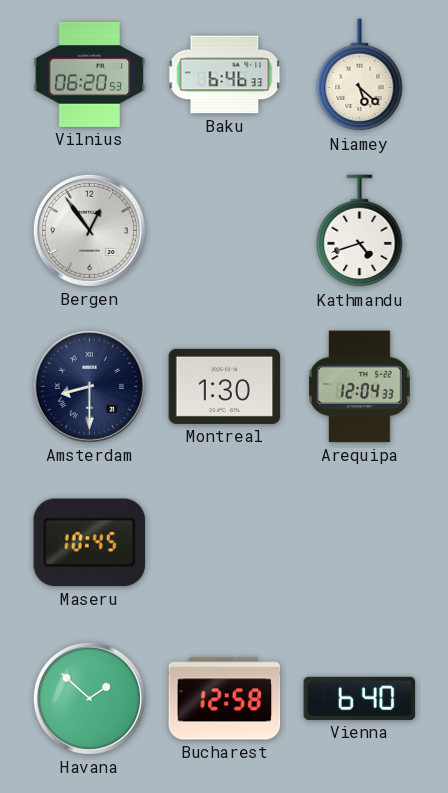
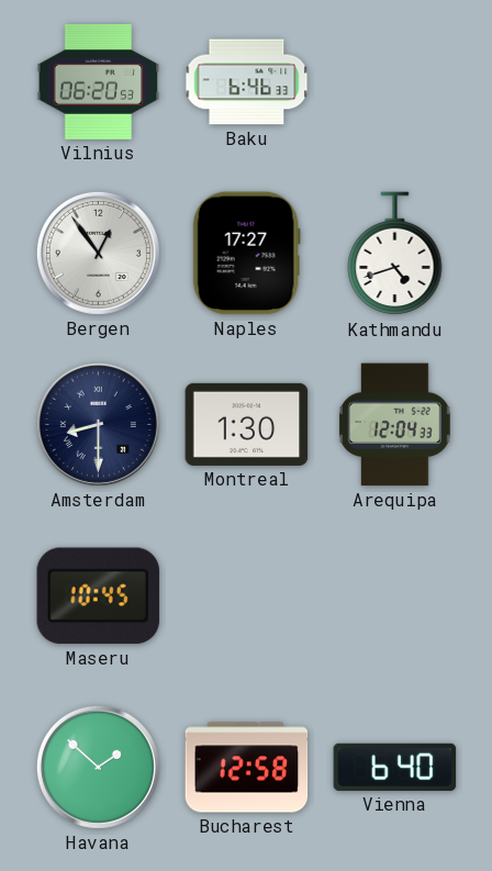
Niamey: 5:22 -> none (360, 75)
Naples: none -> 17:27 (246, 254)
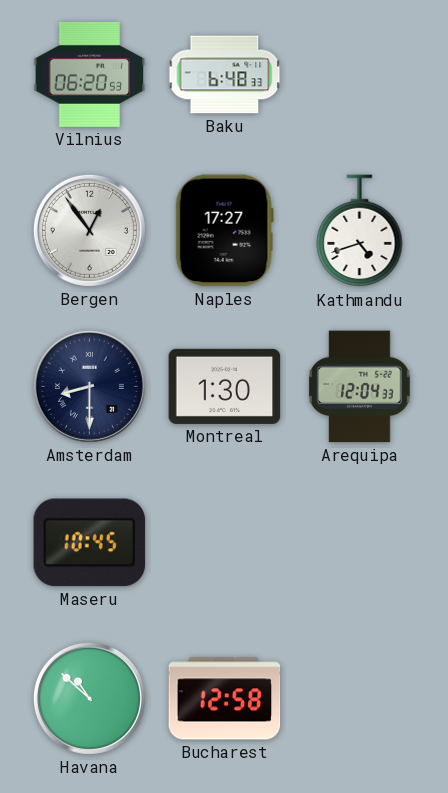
Baku: 6:46 -> 6:48 (225, 75)
Havana: 1:52 -> 10:52 (89, 698)
Vienna: 6:40 -> none (395, 767)
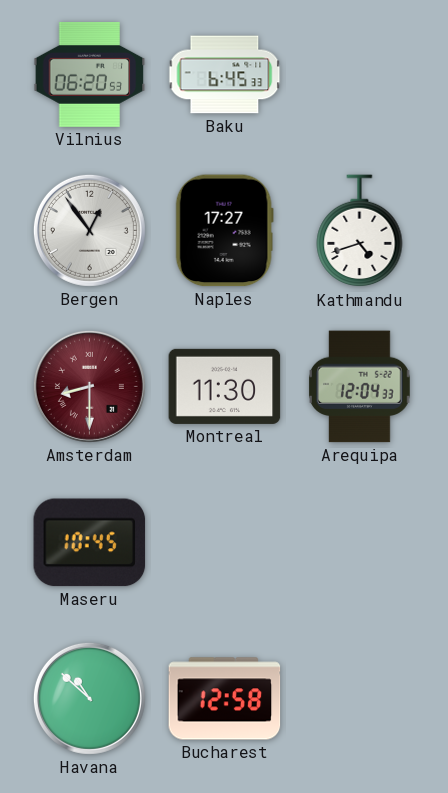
Baku: 6:48 -> 6:45 (225, 75)
Amsterdam dial: navy -> burgundy (89, 386)
Montreal: 1:30 -> 11:30 (225, 386)
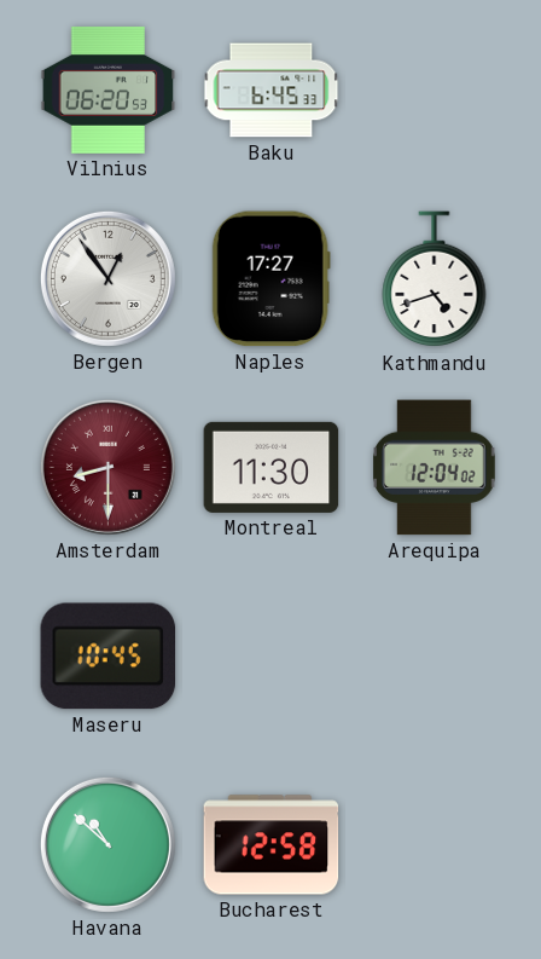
Arequipa: 12:04:33 -> 12:04:02 (435, 468)
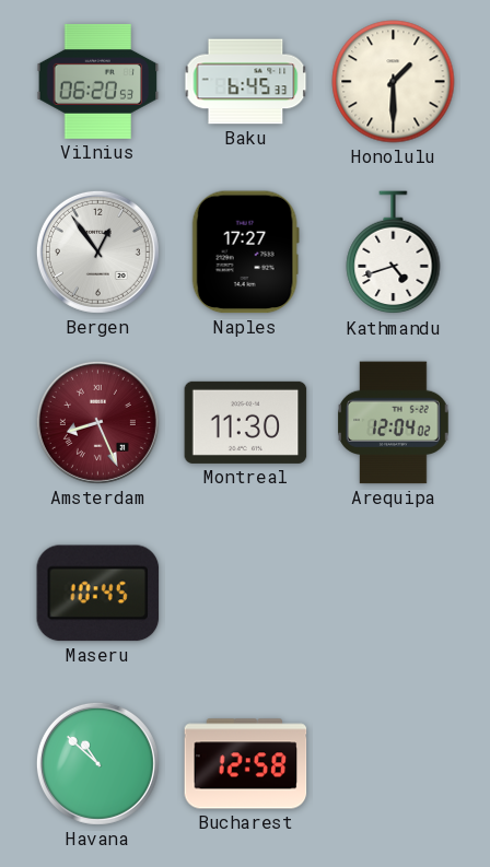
Honolulu: none -> 1:30 (394, 82)
Amsterdam: 8:30 -> 8:26 (97, 422)
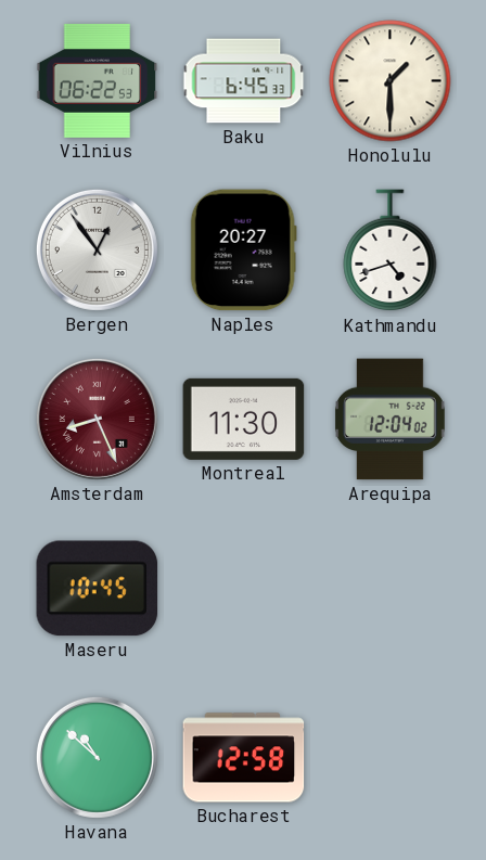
Vilnius: 06:20 -> 06:22 (98, 80)
Naples: 17:27 -> 20:27 (243, 251)
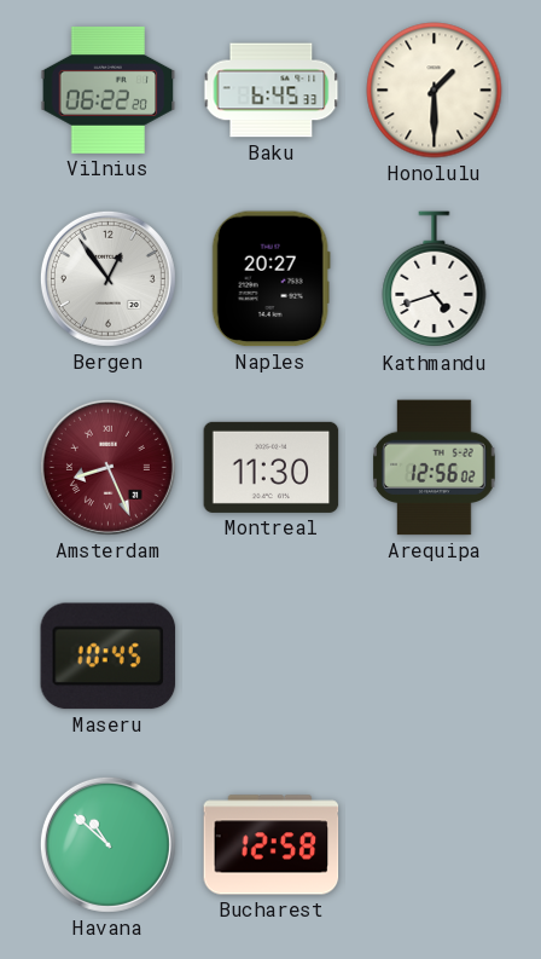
Vilnius: 06:22:53 -> 06:22:20 (109, 89)
Arequipa: 12:04 -> 12:56 (435, 468)
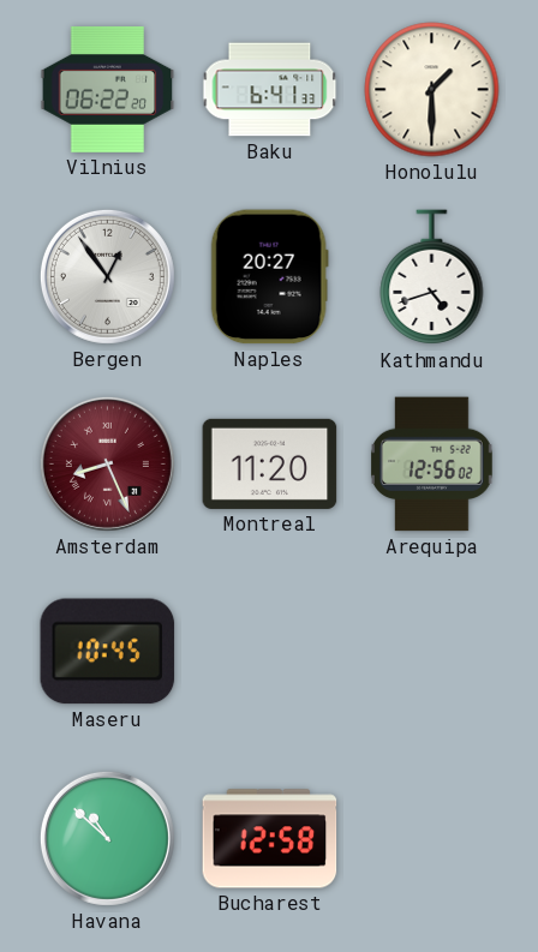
Baku: 6:45 -> 6:41 (270, 90)
Montreal: 11:30 -> 11:20 (270, 463)
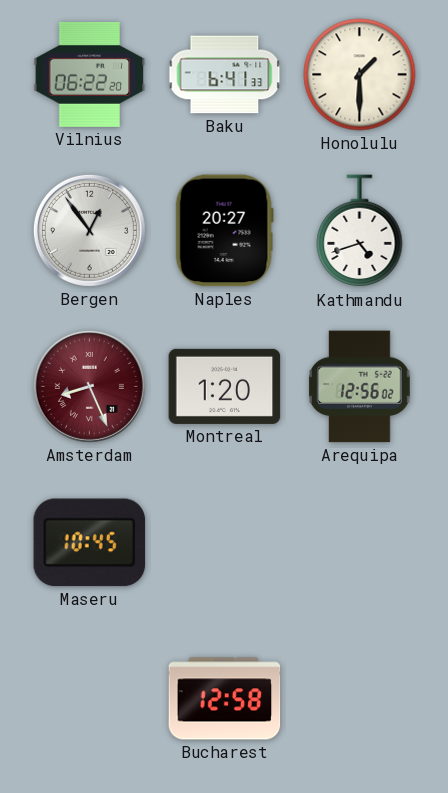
Montreal: 11:20 -> 1:20 (225, 386)
Havana: 10:52 -> none (107, 838)
